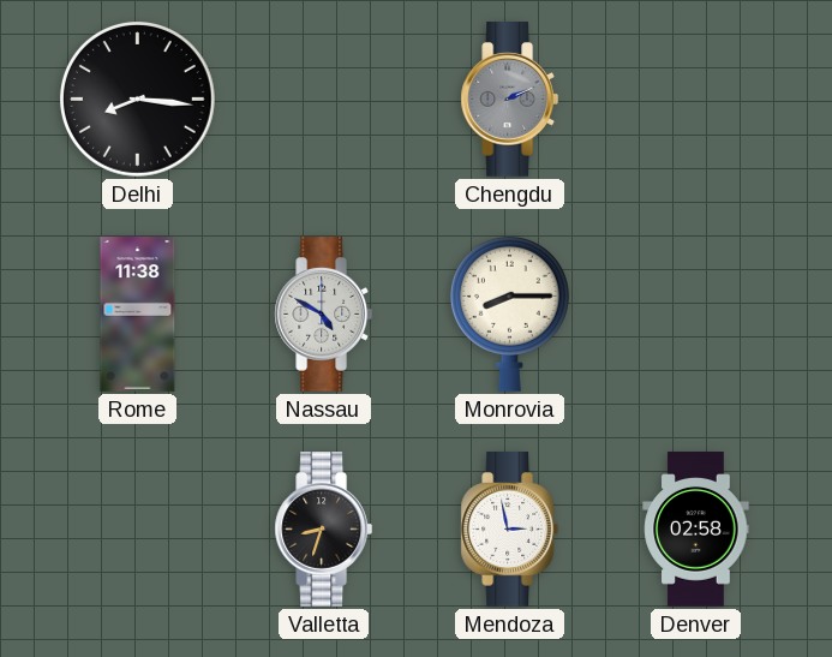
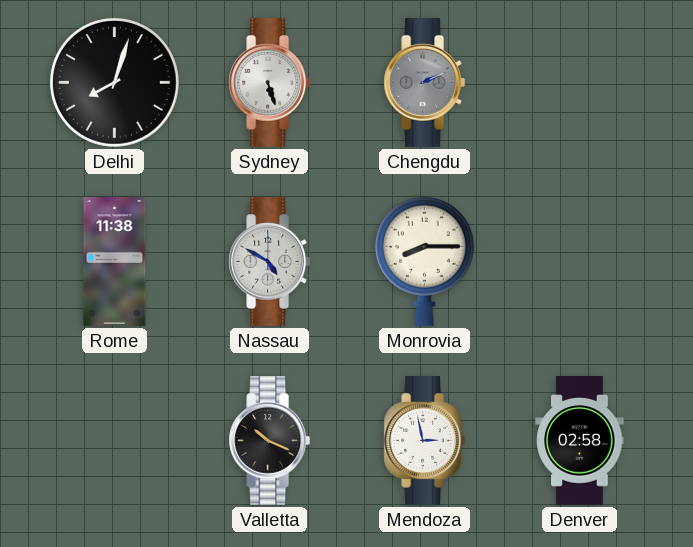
Delhi: 8:16 -> 8:03 (115, 83)
Sydney: none -> 5:27 (270, 83)
Valletta: 8:33 -> 10:19 (270, 441)
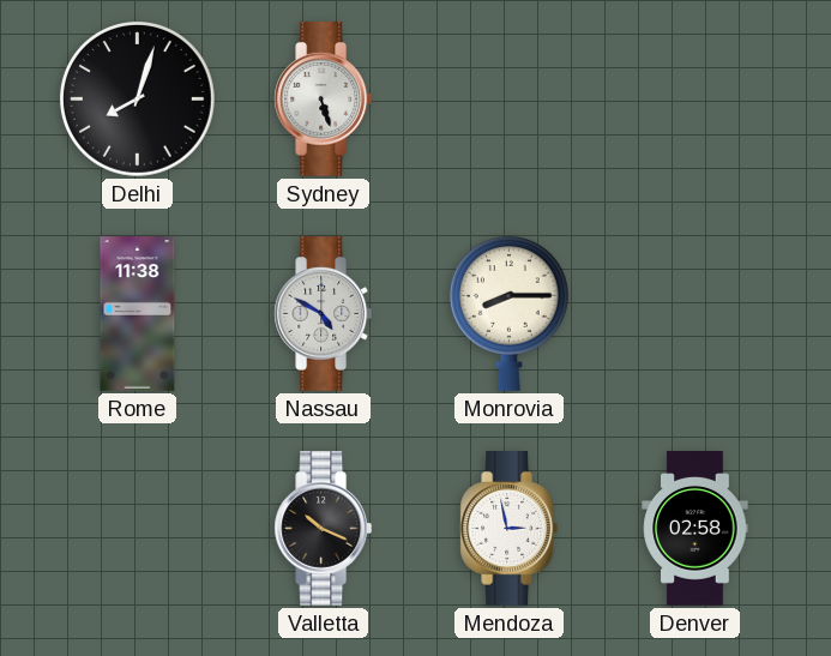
Chengdu: 2:11 -> none (425, 83)
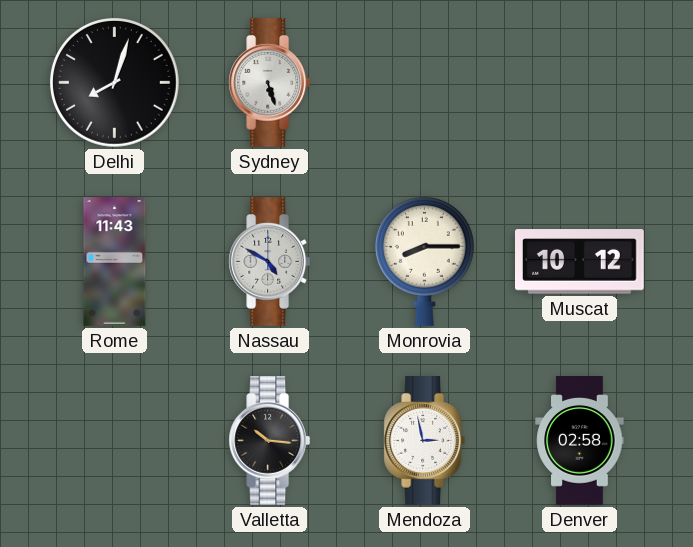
Rome: 11:38 -> 11:43 (115, 262)
Muscat: none -> 10:12 (580, 262)
Valletta: 10:19 -> 10:16 (270, 441)
